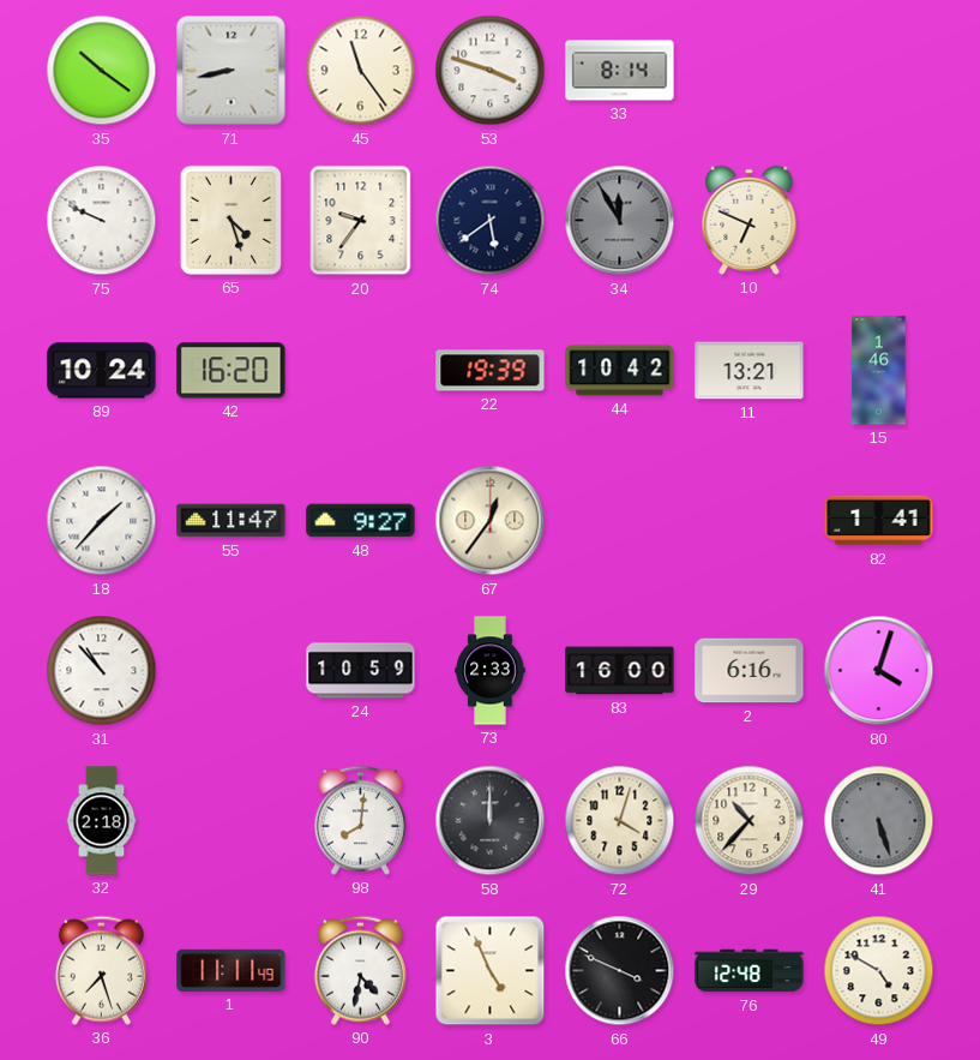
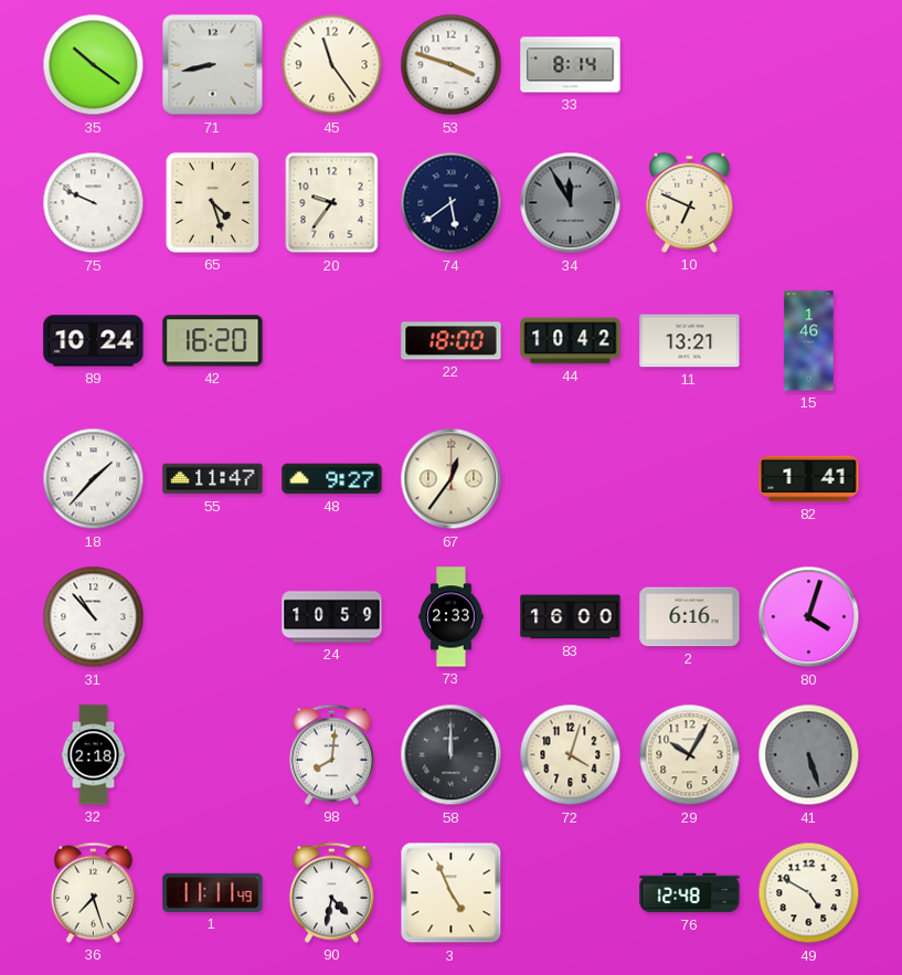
22: 19:39 -> 18:00 (452, 341)
29: 10:37 -> 10:05 (690, 755)
66: 3:49 -> none (620, 971)
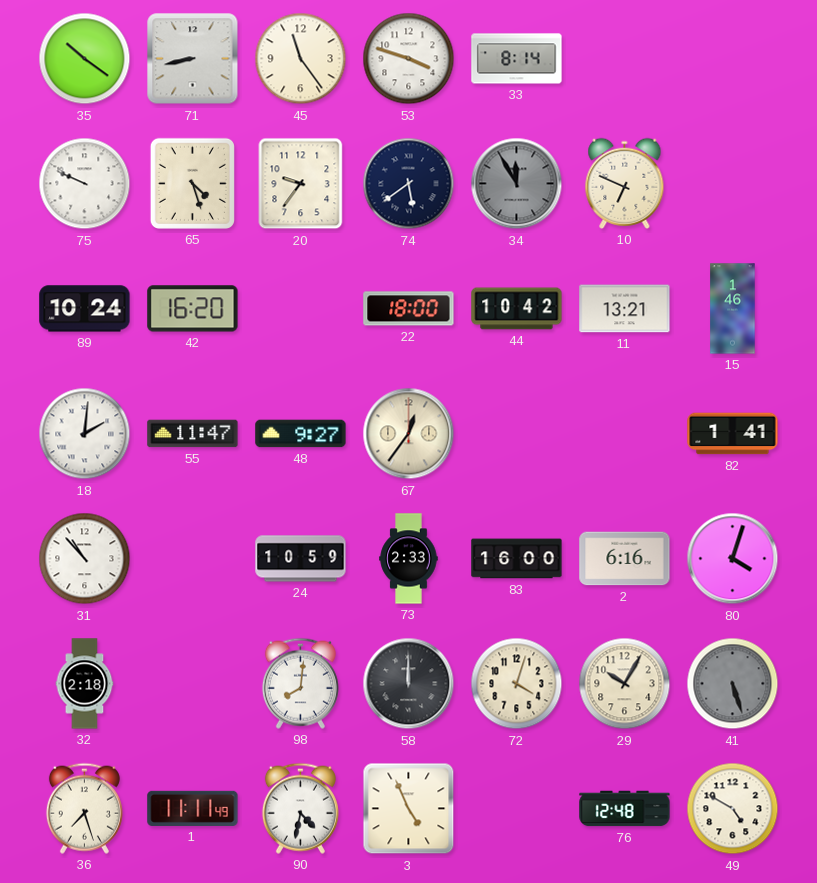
18: 1:37 -> 2:01 (85, 434)
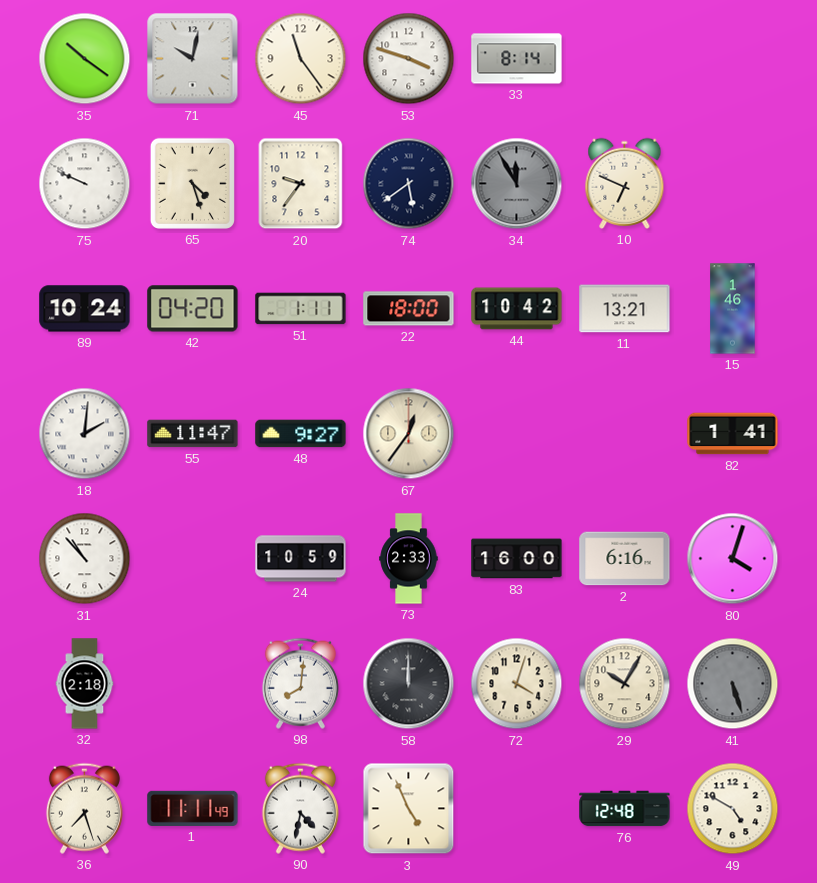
71: 8:43 -> 10:02 (193, 59)
42: 16:20 -> 04:20 (193, 309)
51: none -> 1:11 (301, 309)
